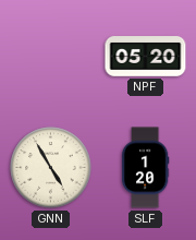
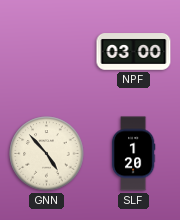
NPF: 05:20 -> 03:00 (134, 52)
GNN: 4:55 -> 4:53 (47, 154)
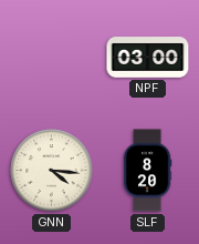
GNN: 4:53 -> 4:16 (52, 171)
SLF: 1:20 -> 8:20 (147, 171)
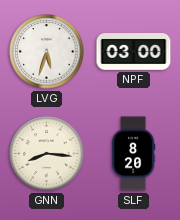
LVG: none -> 5:33 (47, 52)
GNN: 4:16 -> 8:16 (47, 154)
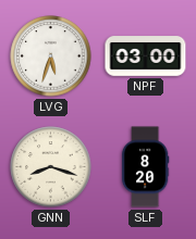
GNN: 8:16 -> 8:18 (51, 167)
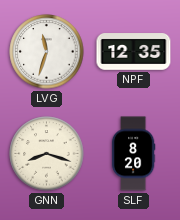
LVG: 5:33 -> 11:33 (47, 52)
NPF: 03:00 -> 12:35 (134, 52)
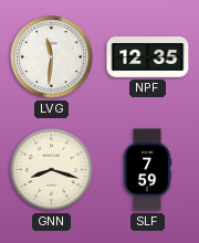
LVG: 11:33 -> 11:31 (52, 57)
SLF: 8:20 -> 7:59 (147, 170)
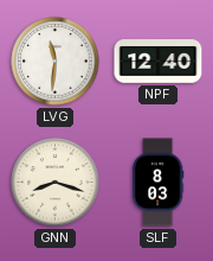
NPF: 12:35 -> 12:40 (159, 62)
SLF: 7:59 -> 8:03 (157, 183)
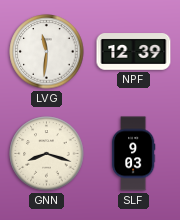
NPF: 12:40 -> 12:39 (134, 52)
SLF: 8:03 -> 9:03 (133, 154)
